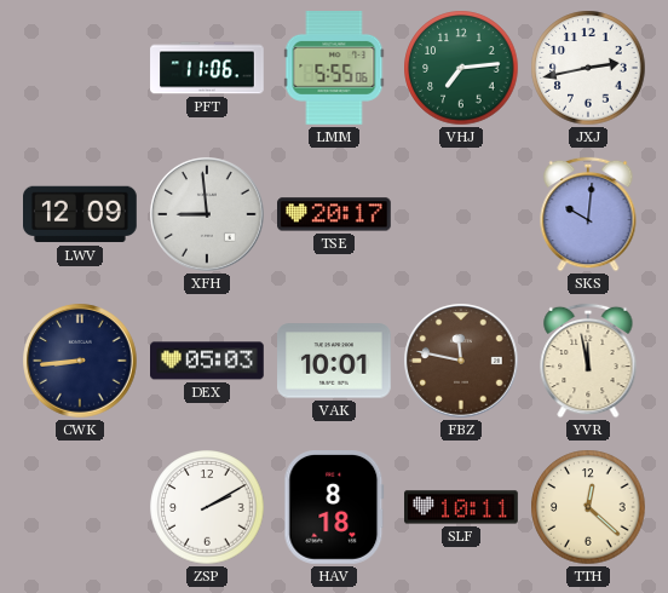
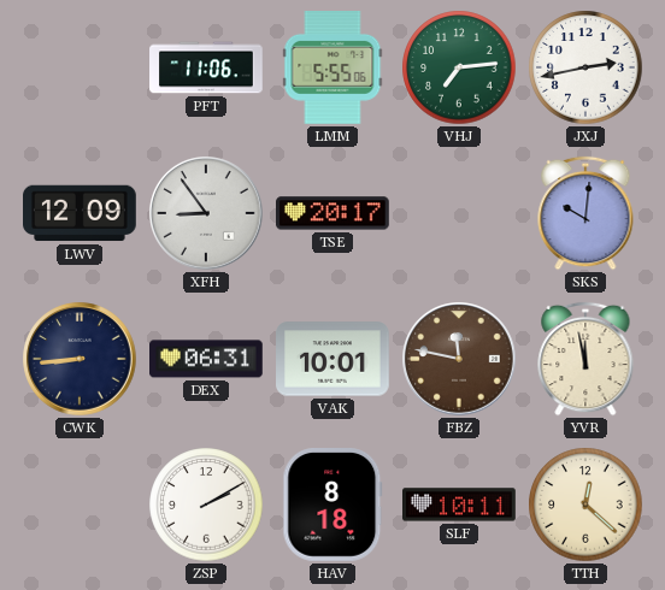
XFH: 8:59 -> 8:54 (206, 213)
DEX: 05:03 -> 06:31 (207, 359)
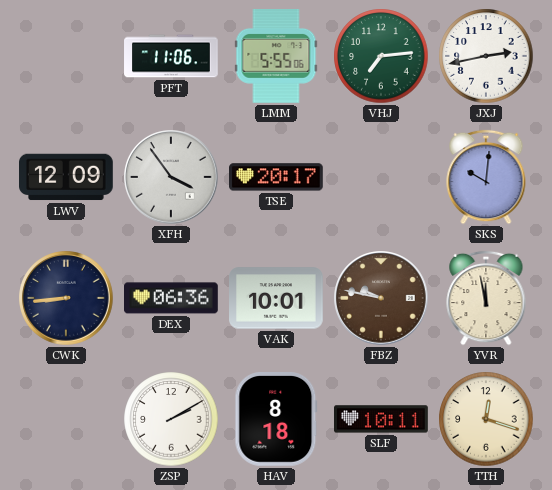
XFH: 8:54 -> 3:54 (171, 177)
DEX: 06:31 -> 06:36 (172, 298)
FBZ: 11:47 -> 9:47 (381, 298)
TTH: 12:22 -> 12:18 (486, 419)
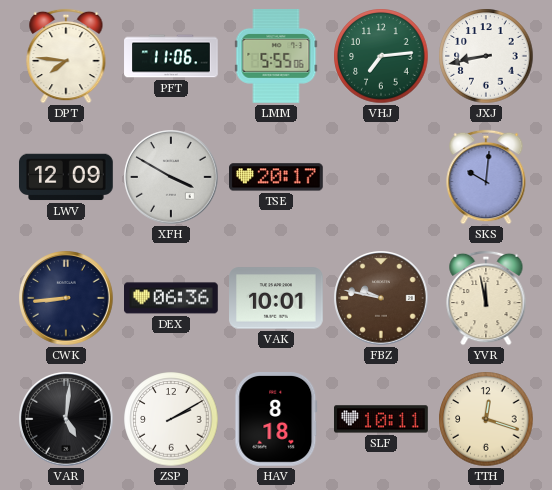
DPT: none -> 7:46 (66, 56)
JXJ: 2:43 -> 8:43 (486, 56)
XFH: 3:54 -> 3:50 (171, 177)
VAR: none -> 5:01 (66, 419)
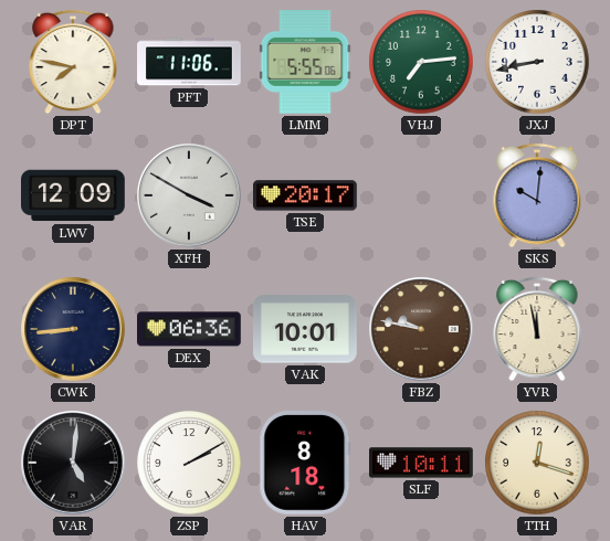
DPT: 7:46 -> 7:47 (73, 62)
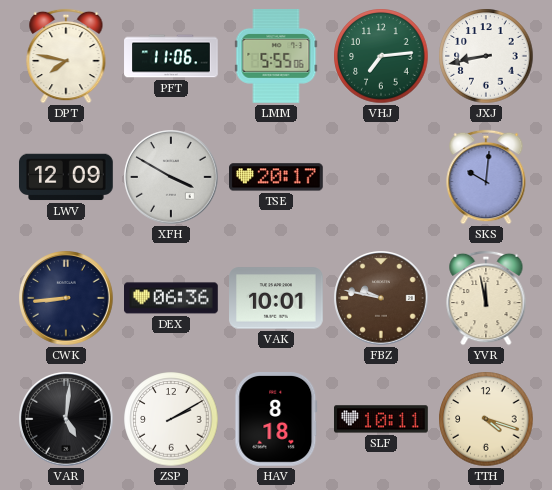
TTH: 12:18 -> 4:18 (486, 419)
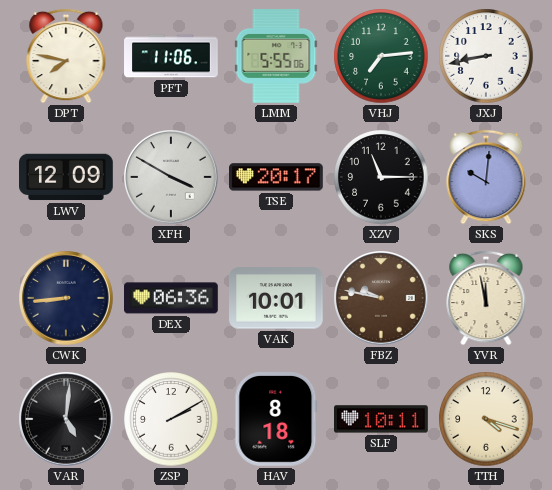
XZV: none -> 11:15 (381, 177)
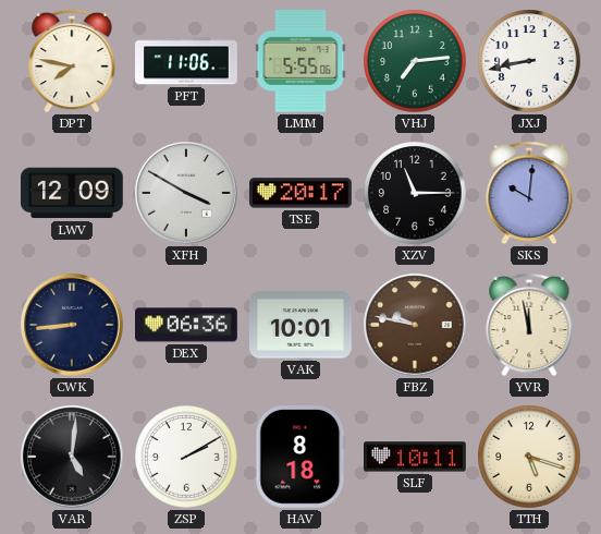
TTH: 4:18 -> 5:18 (529, 457)
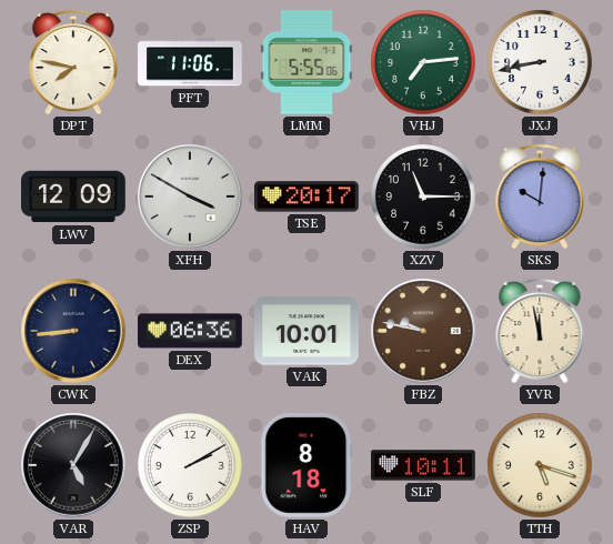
VAR: 5:01 -> 5:05 (73, 465)
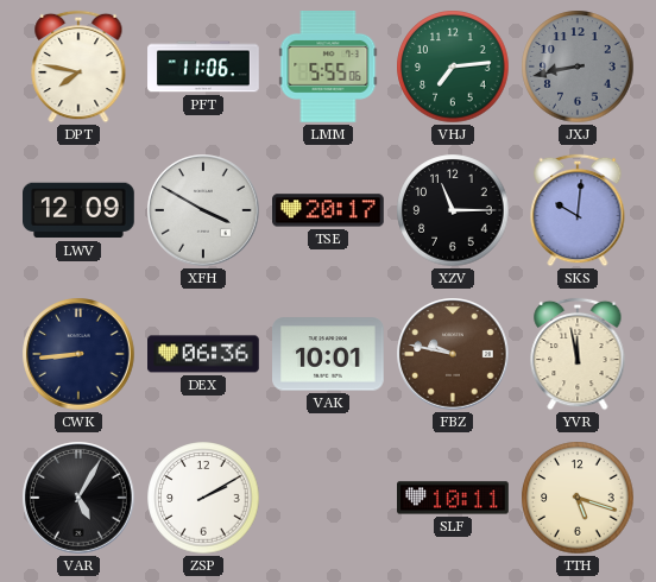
JXJ dial: white -> grey (578, 67)
HAV: 8:18 -> none (306, 466)
